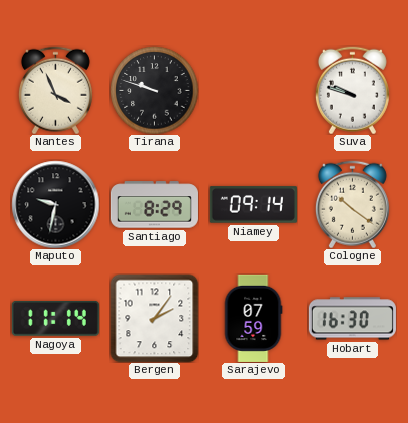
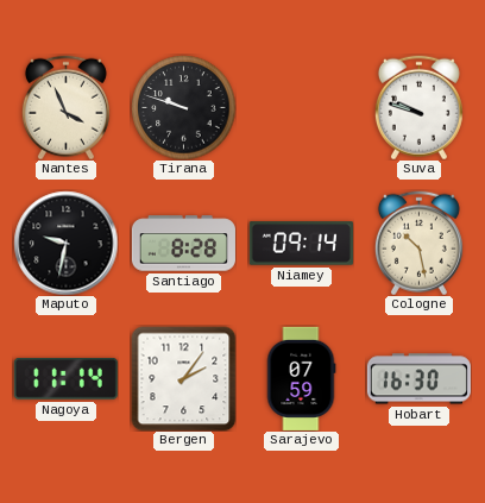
Santiago: 8:29 -> 8:28 (183, 244)
Cologne: 10:21 -> 10:28 (418, 243)
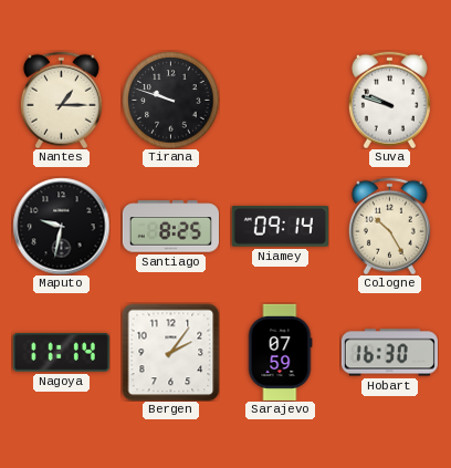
Nantes: 3:56 -> 1:15 (61, 100)
Santiago: 8:28 -> 8:25 (170, 227)
Cologne: 10:28 -> 10:25 (389, 226)
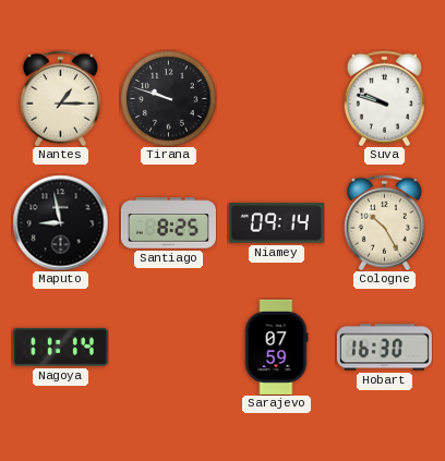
Maputo: 9:32 -> 8:58 (60, 222)
Bergen: 2:06 -> none (170, 352)
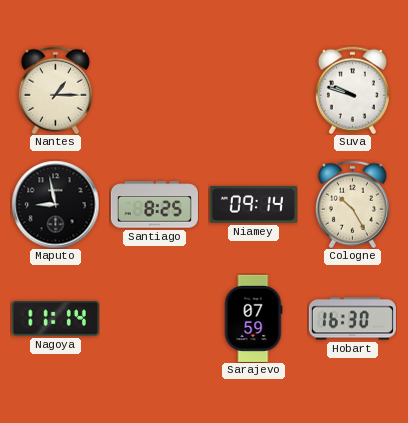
Tirana: 9:48 -> none (168, 98)
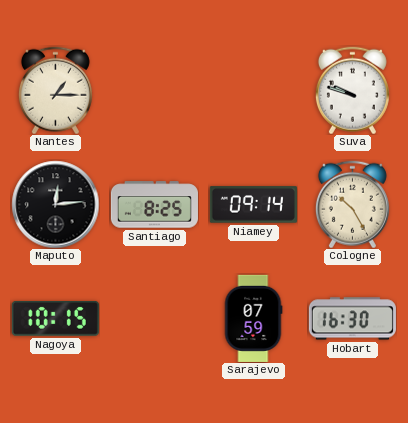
Maputo: 8:58 -> 12:14 (55, 204)
Nagoya: 11:14 -> 10:15 (55, 318)
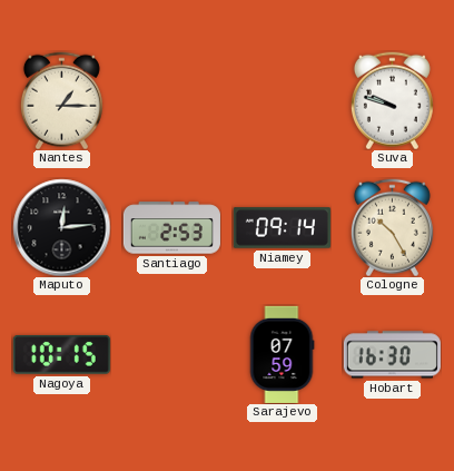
Santiago: 8:25 -> 2:53 (171, 228)
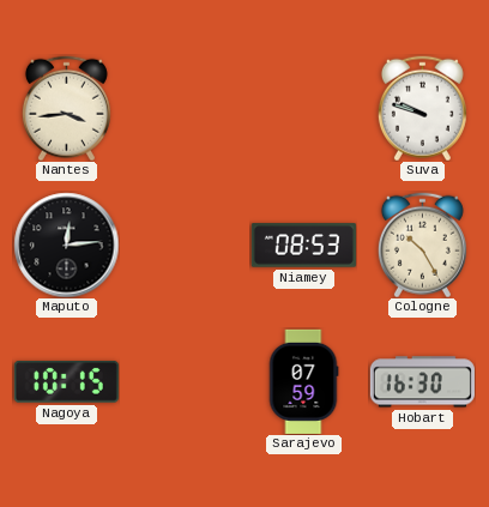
Nantes: 1:15 -> 3:44 (66, 108)
Santiago: 2:53 -> none (171, 228)
Niamey: 09:14 -> 08:53 (303, 246)
